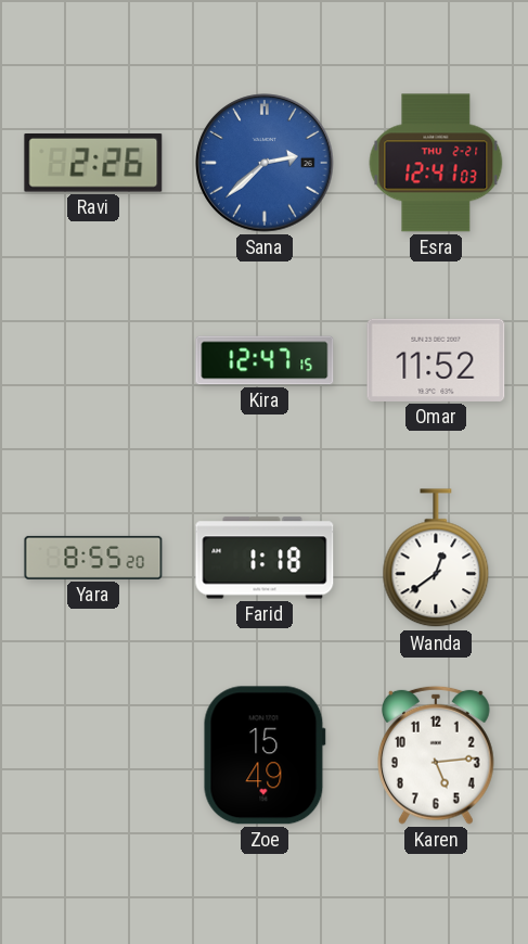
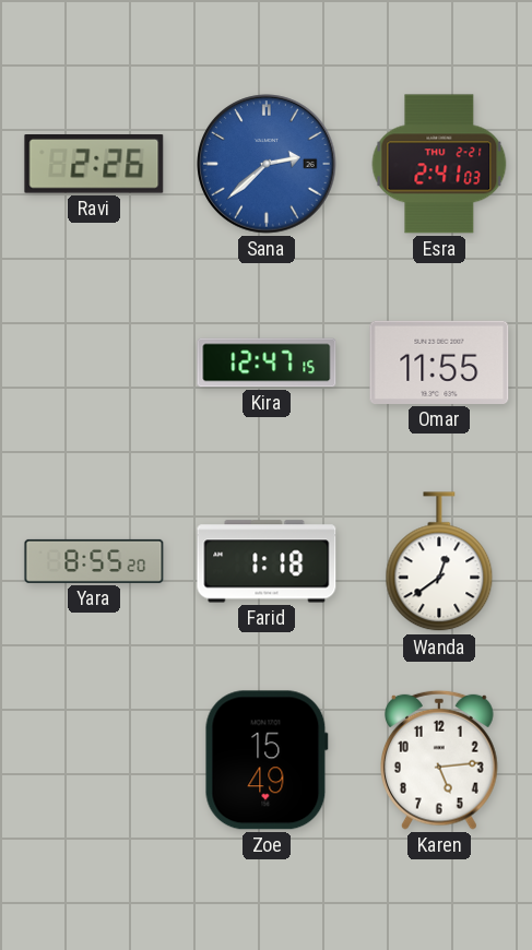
Esra: 12:41 -> 2:41 (439, 164)
Omar: 11:52 -> 11:55 (439, 363)
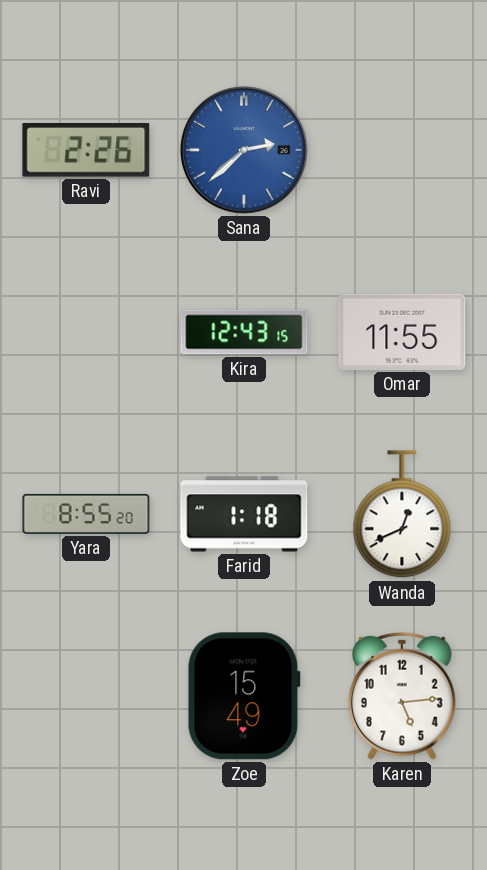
Esra: 2:41 -> none (439, 164)
Kira: 12:47 -> 12:43 (244, 332)
Wanda: 12:39 -> 12:41 (402, 515)
